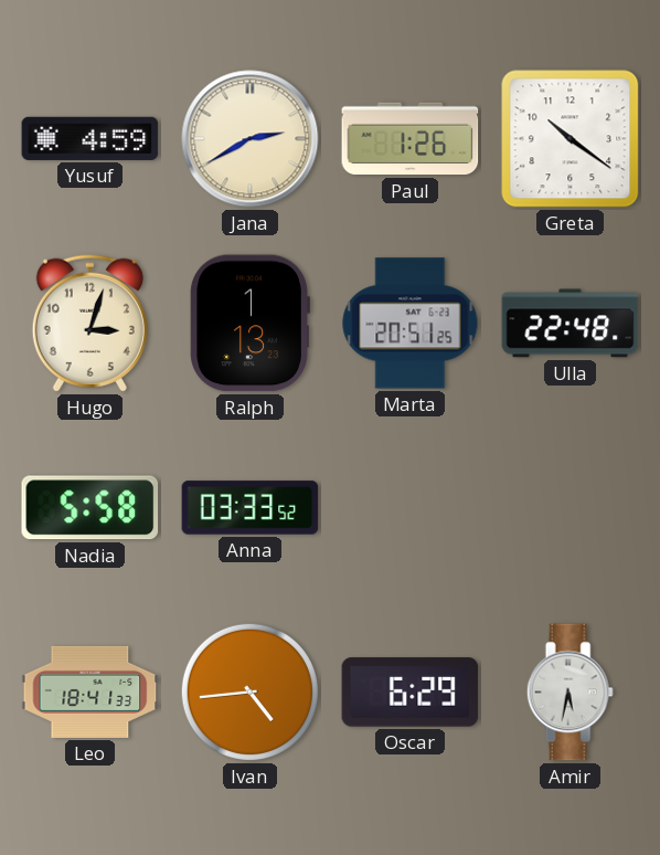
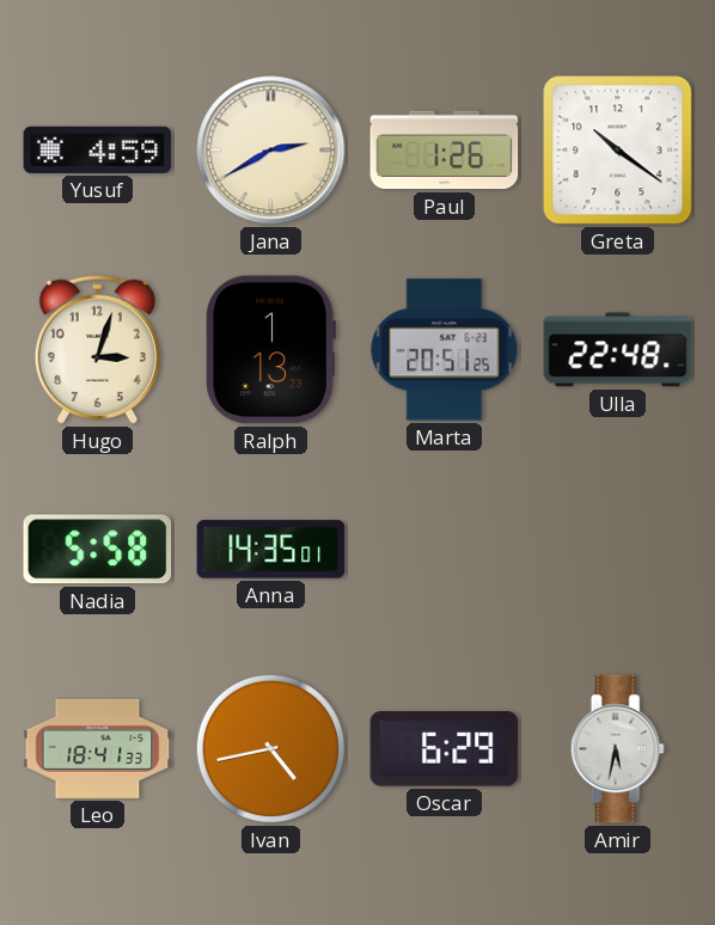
Anna: 03:33 -> 14:35 (271, 550)
Ivan: 4:44 -> 4:43 (270, 748)
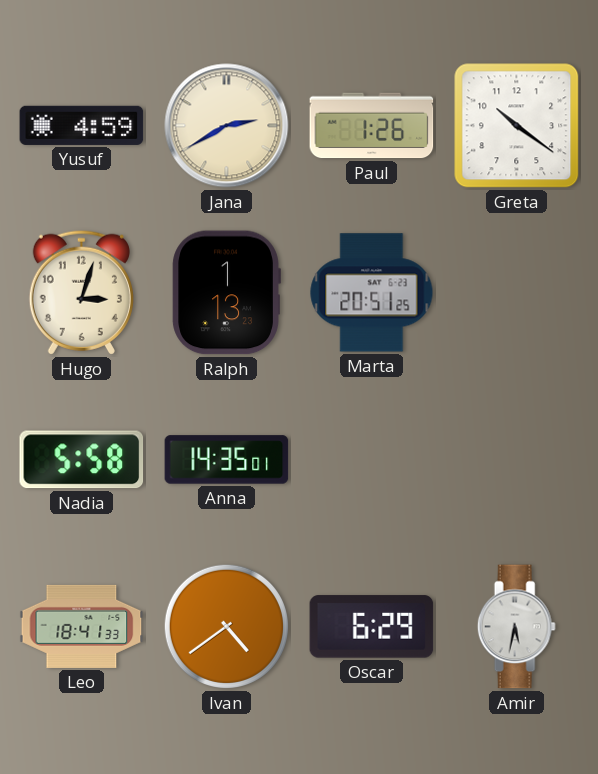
Ulla: 22:48 -> none (618, 350)
Ivan: 4:43 -> 4:39 (226, 626)
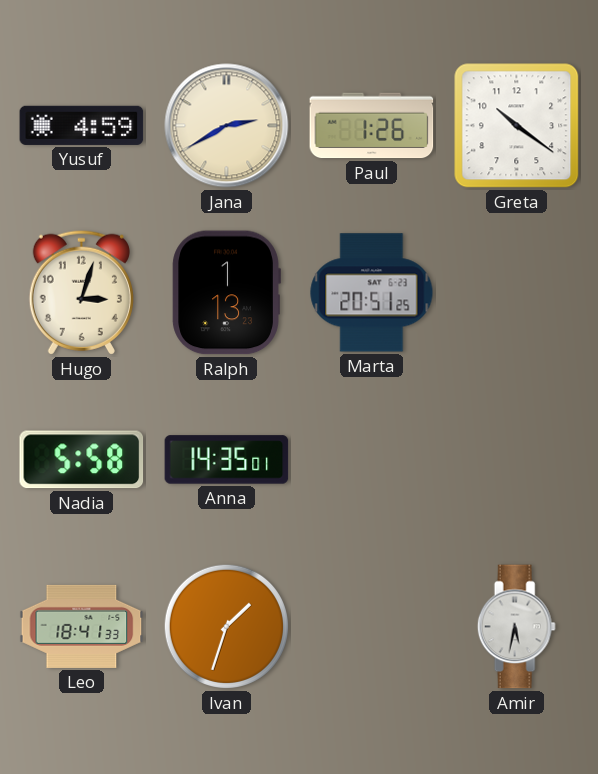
Ivan: 4:39 -> 1:33 (226, 626)
Oscar: 6:29 -> none (372, 627)
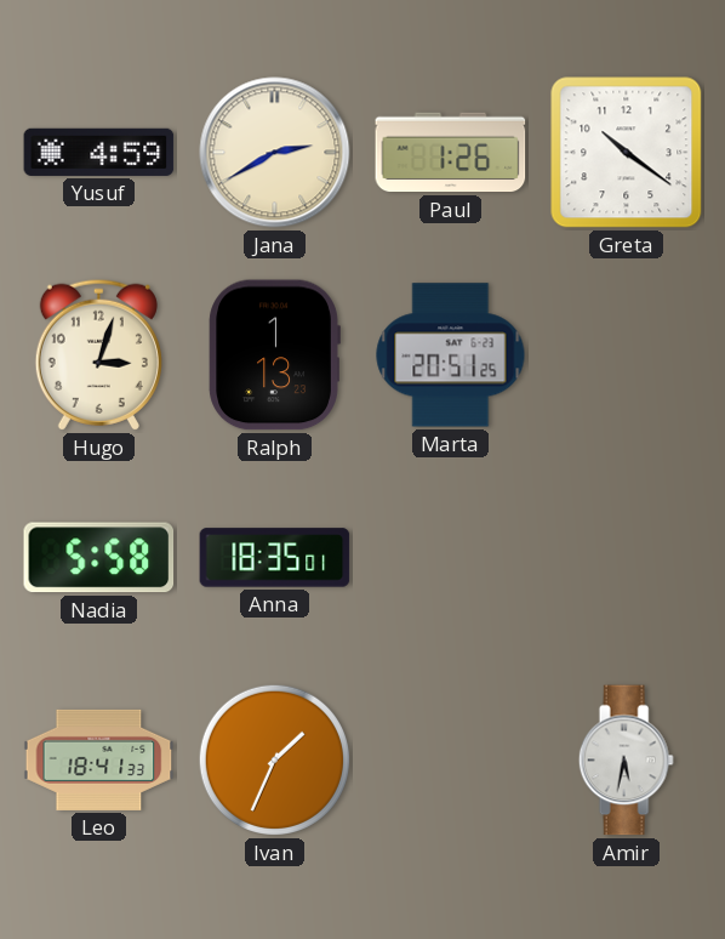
Anna: 14:35 -> 18:35 (275, 558)
Ivan: 1:33 -> 1:34 (274, 759)
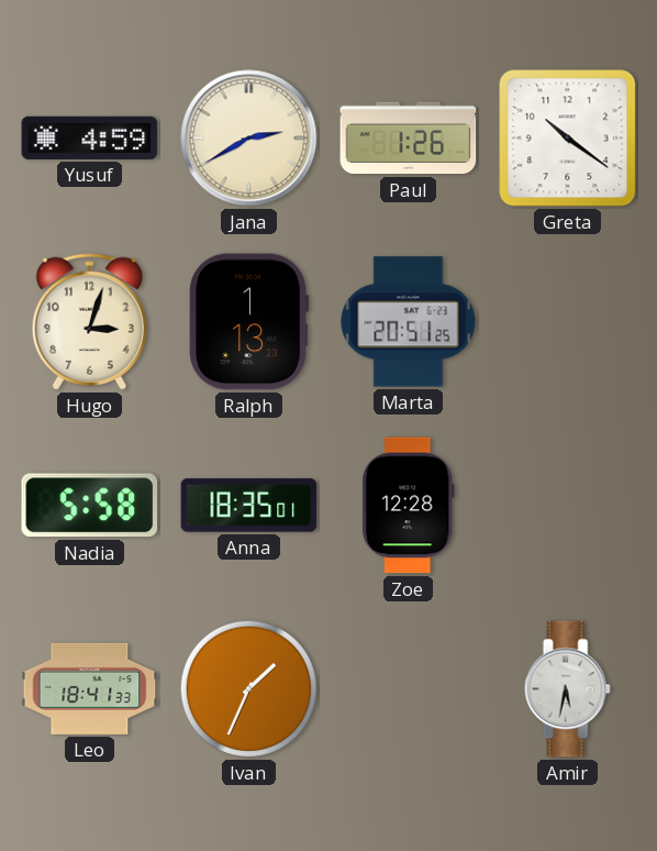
Zoe: none -> 12:28 (408, 506)
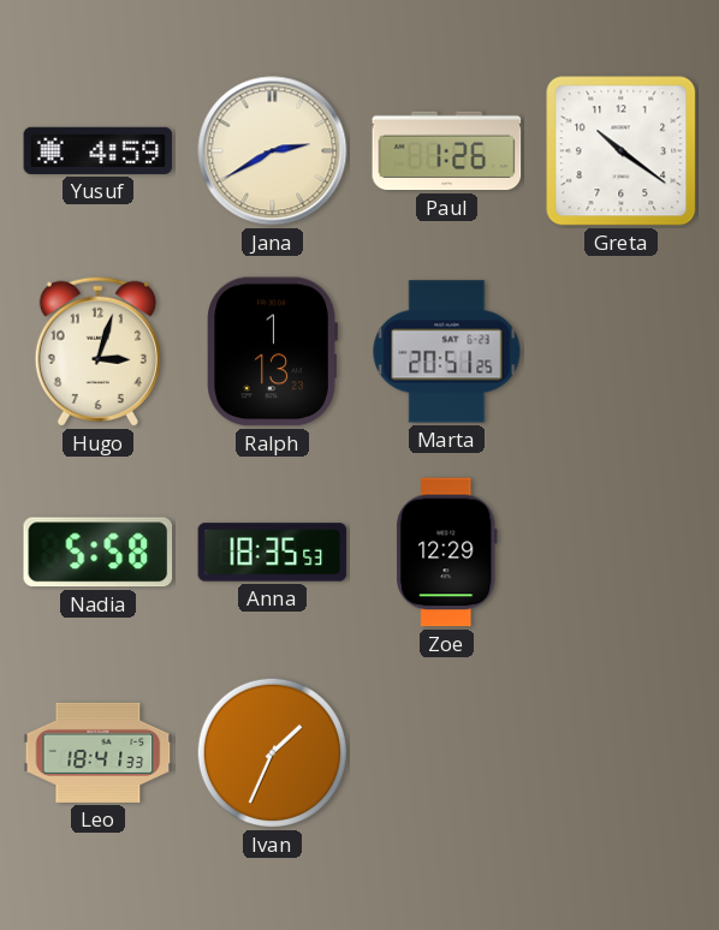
Anna: 18:35:01 -> 18:35:53 (273, 553)
Zoe: 12:28 -> 12:29 (446, 553)
Amir: 5:32 -> none (567, 689)
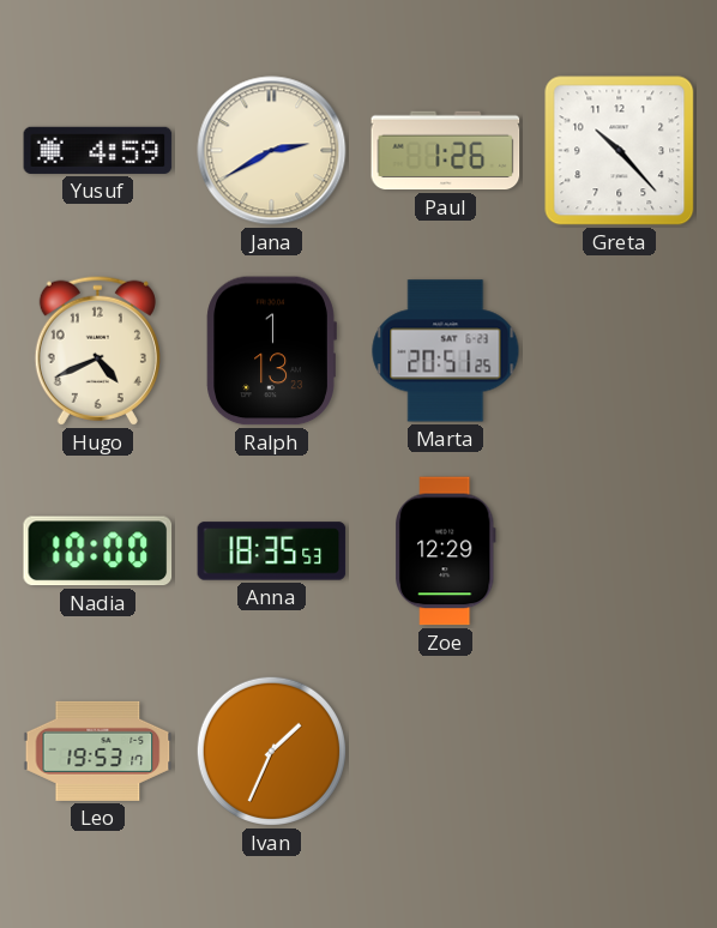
Greta: 10:21 -> 10:23 (620, 151)
Hugo: 3:03 -> 4:41 (97, 350)
Nadia: 5:58 -> 10:00 (98, 552)
Leo: 18:41 -> 19:53 (98, 751)
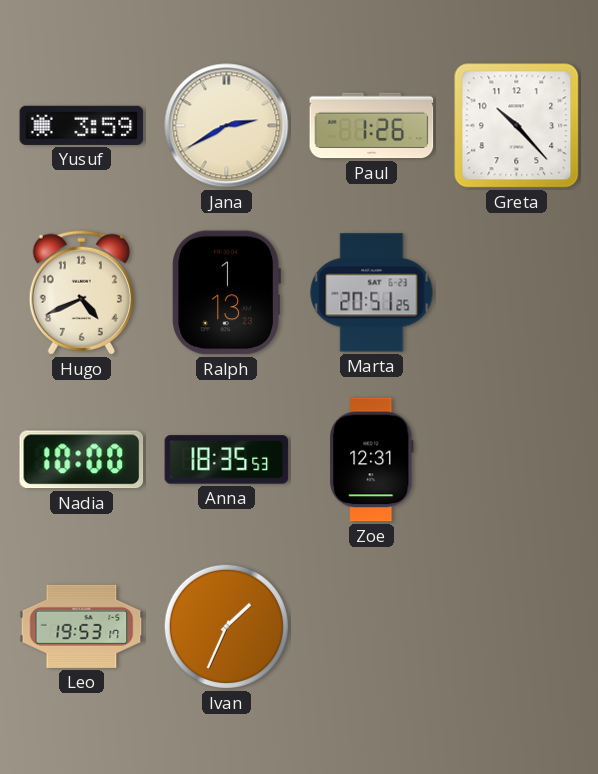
Yusuf: 4:59 -> 3:59 (82, 125)
Zoe: 12:29 -> 12:31 (371, 460)
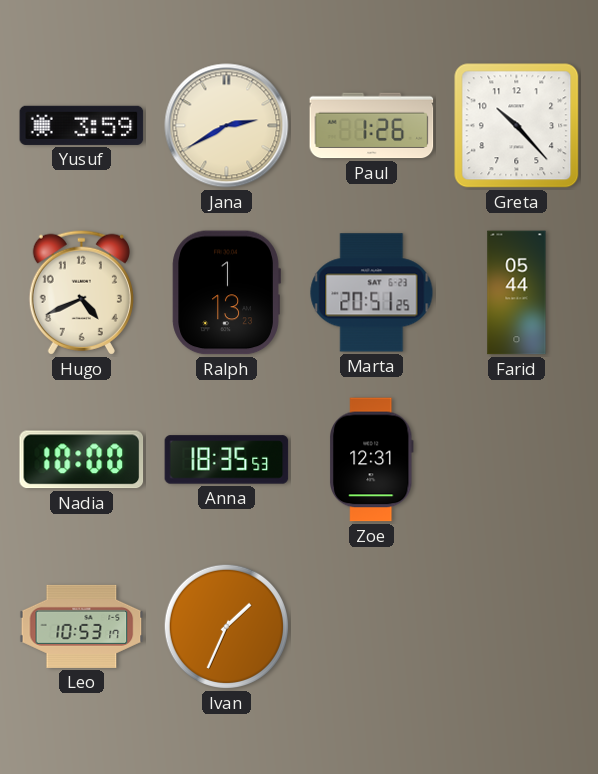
Farid: none -> 05:44 (517, 293)
Leo: 19:53 -> 10:53 (82, 626)
